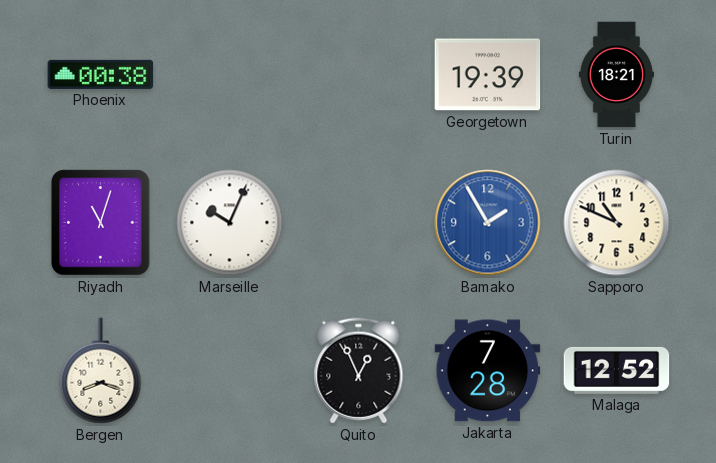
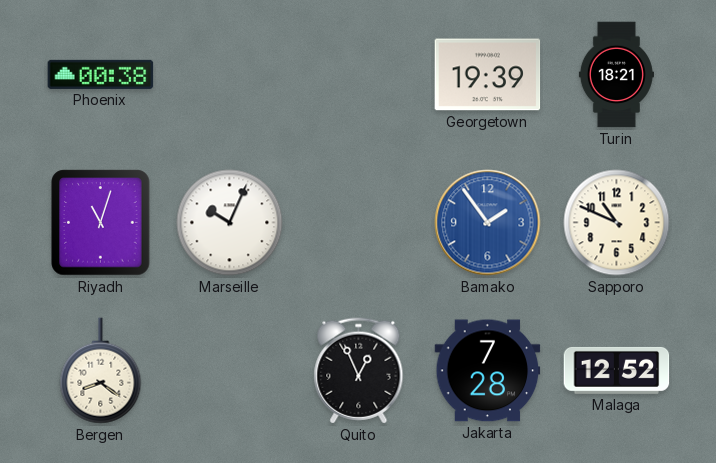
Bamako: 1:55 -> 1:54 (488, 223)
Bergen: 8:18 -> 8:21 (101, 371)
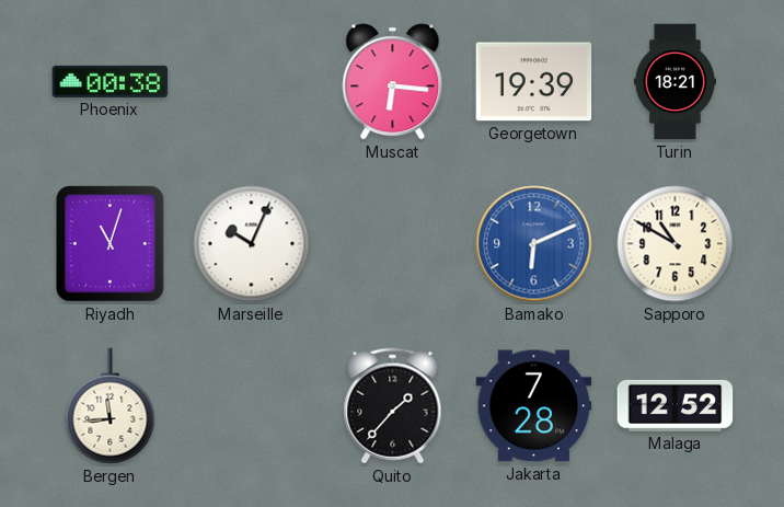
Muscat: none -> 6:16 (393, 82)
Bamako: 1:54 -> 6:11 (534, 244)
Sapporo: 10:49 -> 10:50 (676, 244)
Bergen: 8:21 -> 11:44 (111, 406)
Quito: 12:56 -> 1:37 (393, 406)
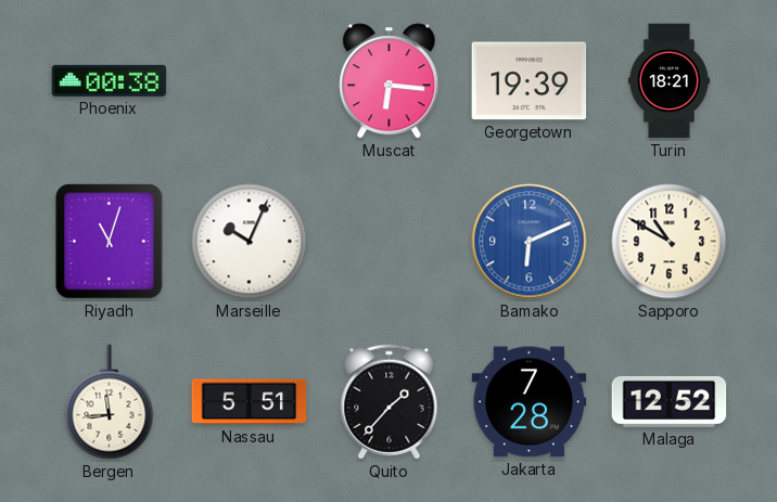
Nassau: none -> 5:51 (250, 402)
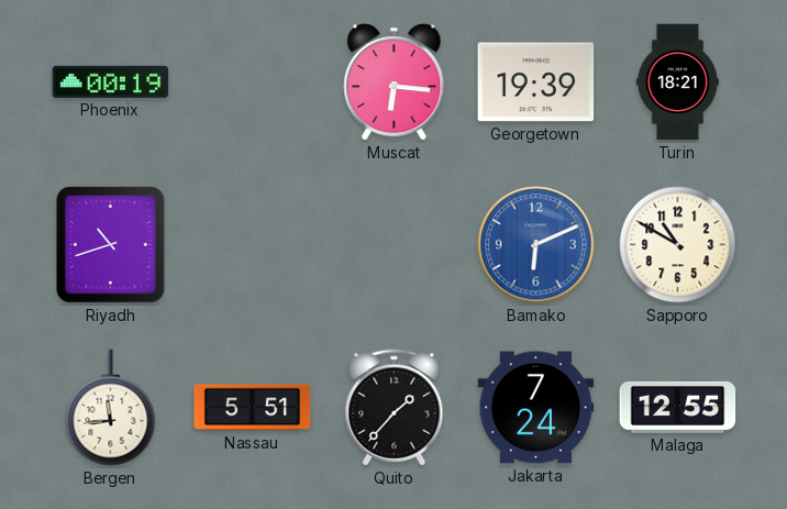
Phoenix: 00:38 -> 00:19 (111, 81)
Riyadh: 11:03 -> 10:42 (111, 245)
Marseille: 10:04 -> none (250, 242)
Jakarta: 7:28 -> 7:24 (536, 408)
Malaga: 12:52 -> 12:55 (678, 407)
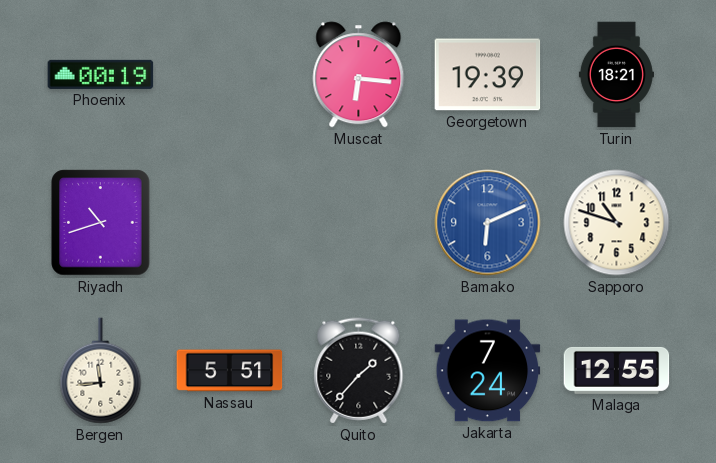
Sapporo: 10:50 -> 10:48 (617, 223)
